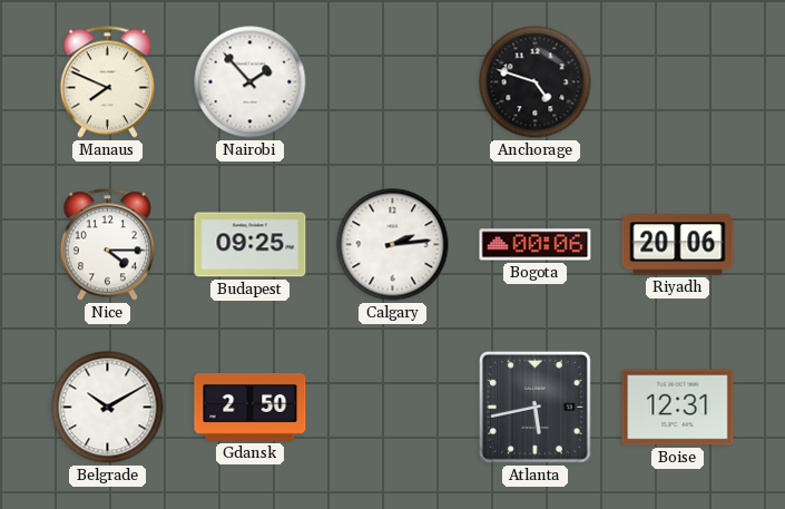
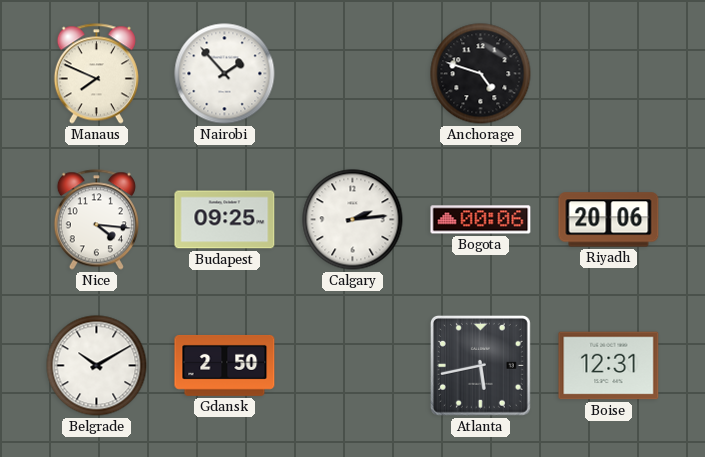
Nice: 4:15 -> 4:16 (96, 220)
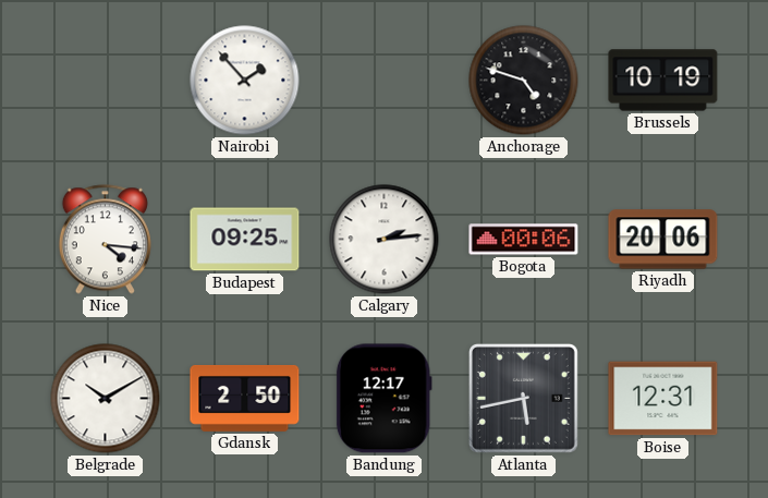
Manaus: 7:49 -> none (96, 74)
Brussels: none -> 10:19 (663, 81)
Bandung: none -> 12:17 (383, 399)
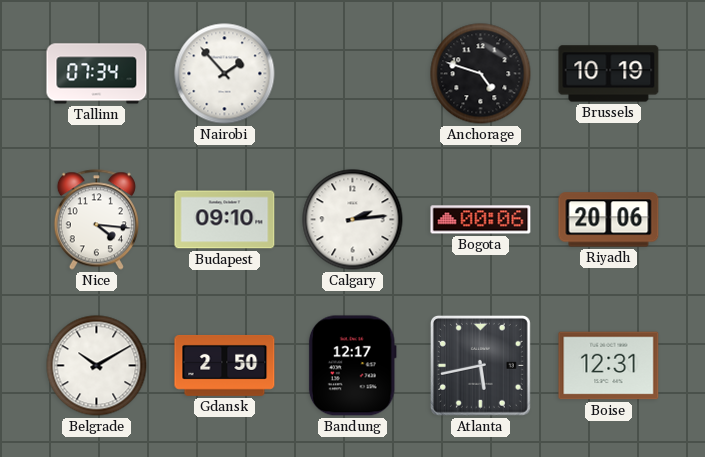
Tallinn: none -> 07:34 (97, 74)
Budapest: 09:25 -> 09:10 (225, 220)
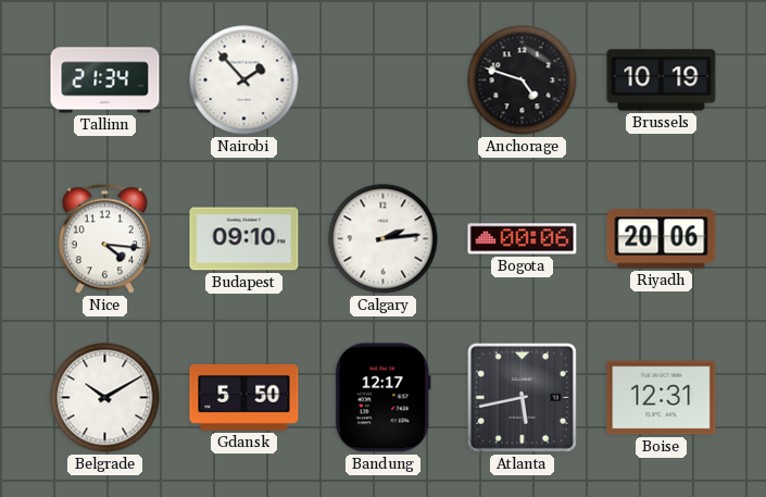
Tallinn: 07:34 -> 21:34 (105, 80)
Gdansk: 2:50 -> 5:50 (244, 397)
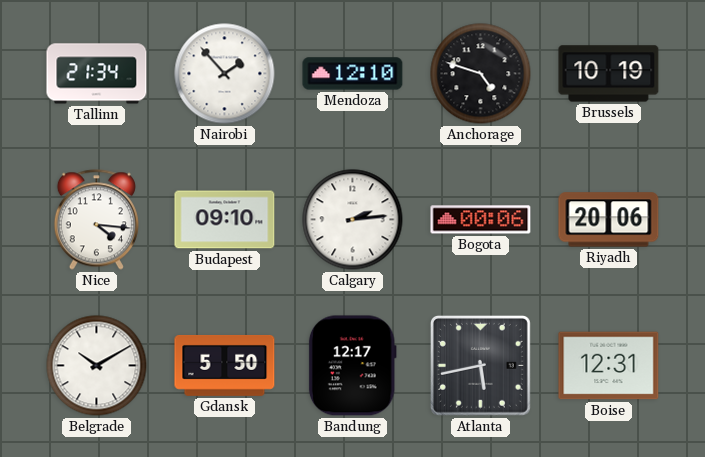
Mendoza: none -> 12:10 (353, 74)
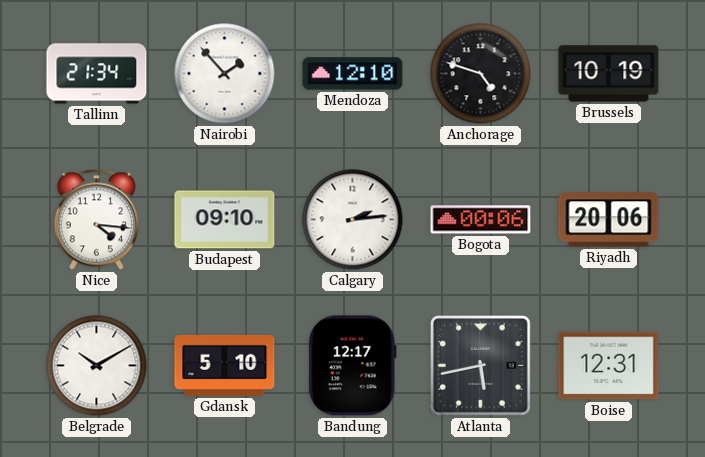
Gdansk: 5:50 -> 5:10 (225, 365)
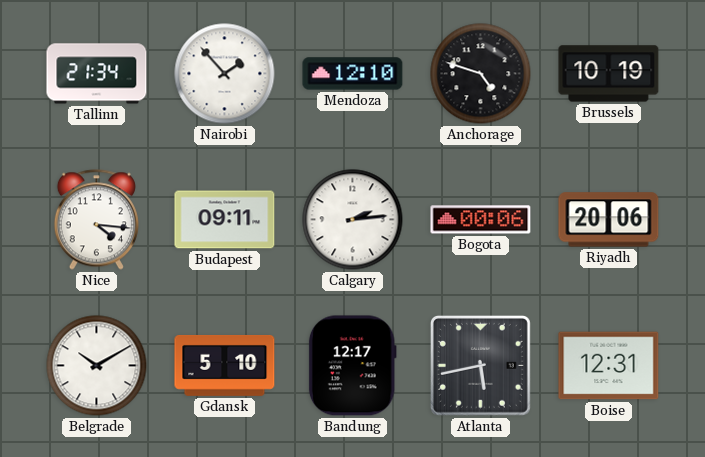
Budapest: 09:10 -> 09:11 (225, 220)
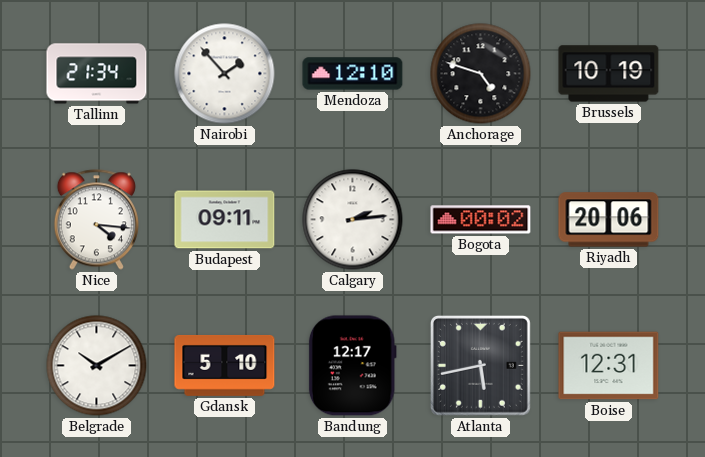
Bogota: 00:06 -> 00:02 (481, 220)
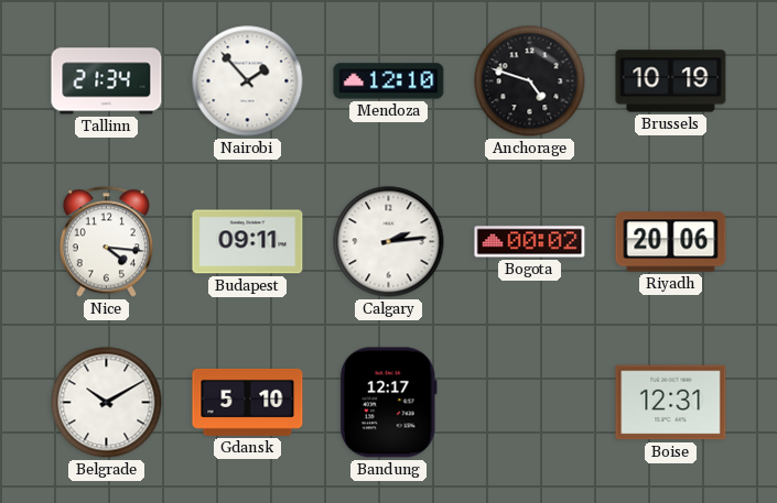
Atlanta: 5:43 -> none (480, 365)
